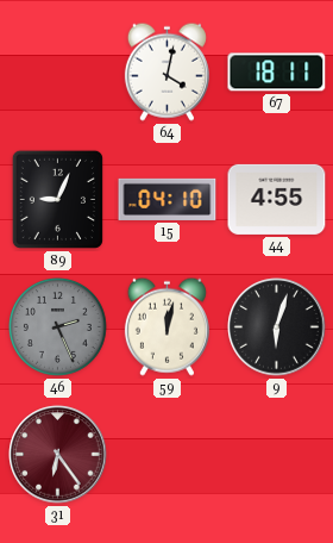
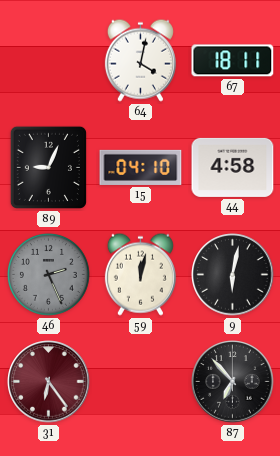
44: 4:55 -> 4:58 (233, 167)
9: 6:03 -> 6:02 (233, 275)
87: none -> 6:53 (233, 382)
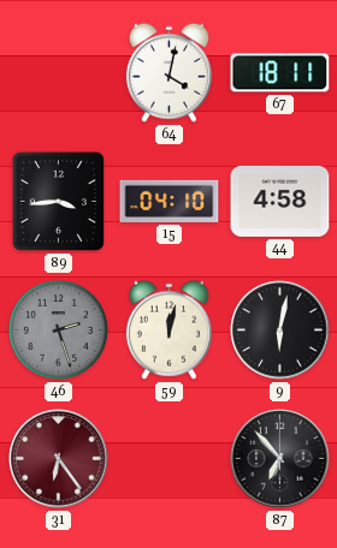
89: 9:04 -> 3:44 (58, 201)
46: 2:26 -> 2:27 (58, 329)
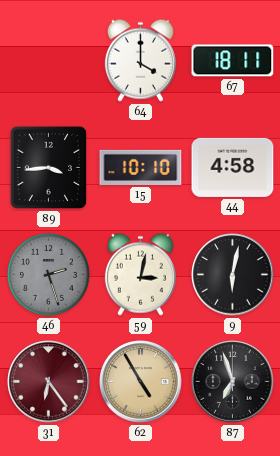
64: 4:02 -> 4:00 (140, 60)
15: 04:10 -> 10:10 (141, 167)
59: 12:02 -> 3:02 (140, 274)
62: none -> 4:55 (141, 382)
87: 6:53 -> 6:57 (233, 382)
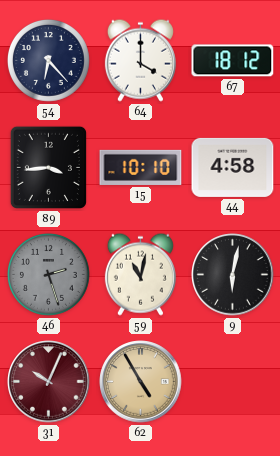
54: none -> 6:23 (48, 60)
67: 18:11 -> 18:12 (233, 61)
59: 3:02 -> 11:02 (140, 274)
31: 6:24 -> 10:04 (49, 382)
87: 6:57 -> none (233, 382)
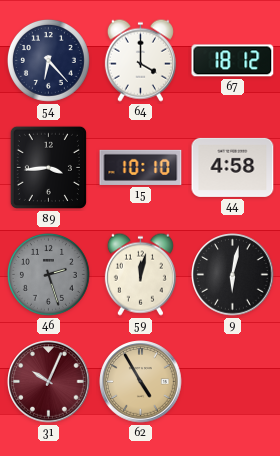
59: 11:02 -> 12:02 (140, 274)
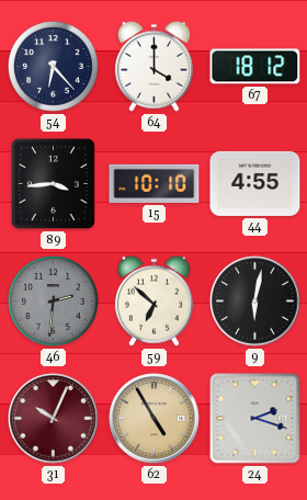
44: 4:58 -> 4:55 (255, 183)
46: 2:27 -> 2:31 (53, 300)
59: 12:02 -> 6:52 (153, 300)
24: none -> 2:18 (255, 419)
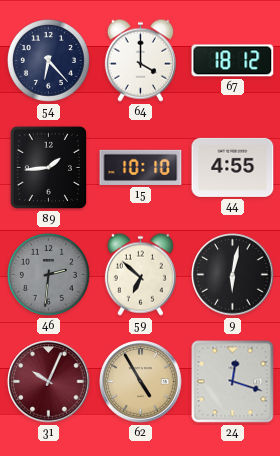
89: 3:44 -> 1:44 (48, 167)
24: 2:18 -> 12:18 (233, 382)
